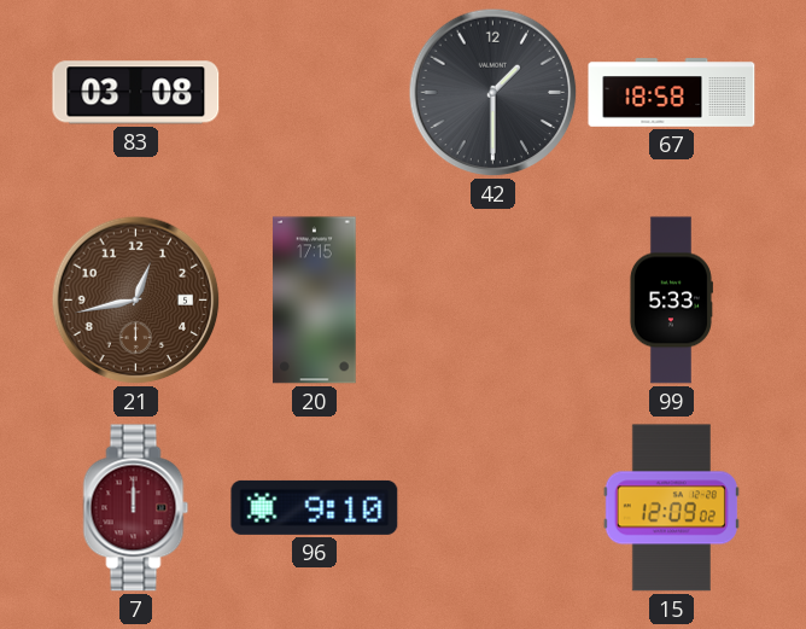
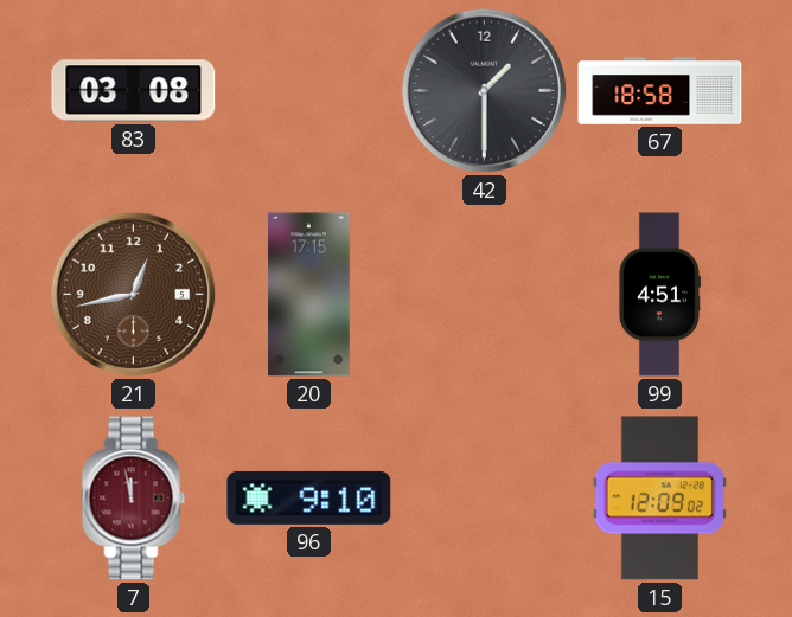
99: 5:33 -> 4:51 (659, 295)
7: 12:00 -> 11:58 (134, 499)
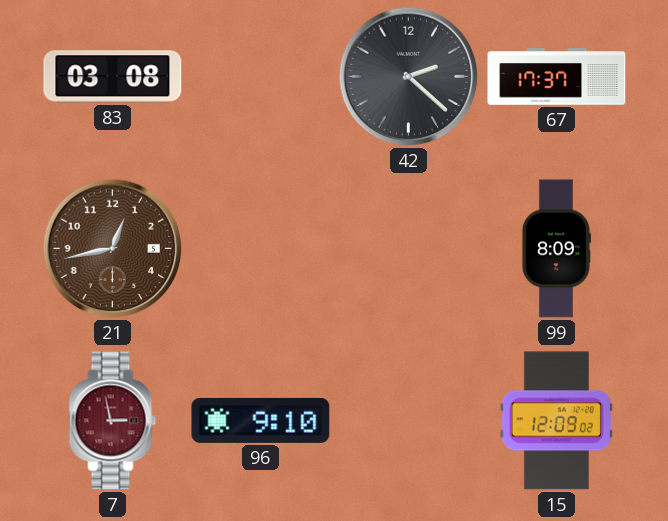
42: 1:30 -> 2:22 (409, 77)
67: 18:58 -> 17:37 (557, 77)
20: 17:15 -> none (309, 295)
99: 4:51 -> 8:09 (556, 249)
7: 11:58 -> 2:58 (113, 421)
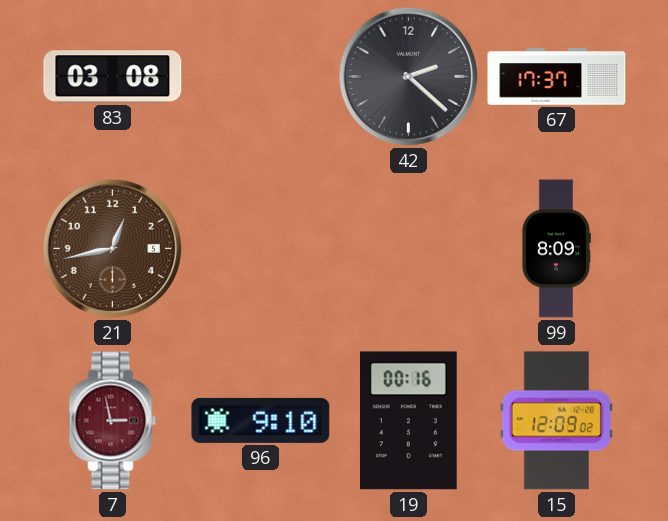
19: none -> 00:16 (408, 421)
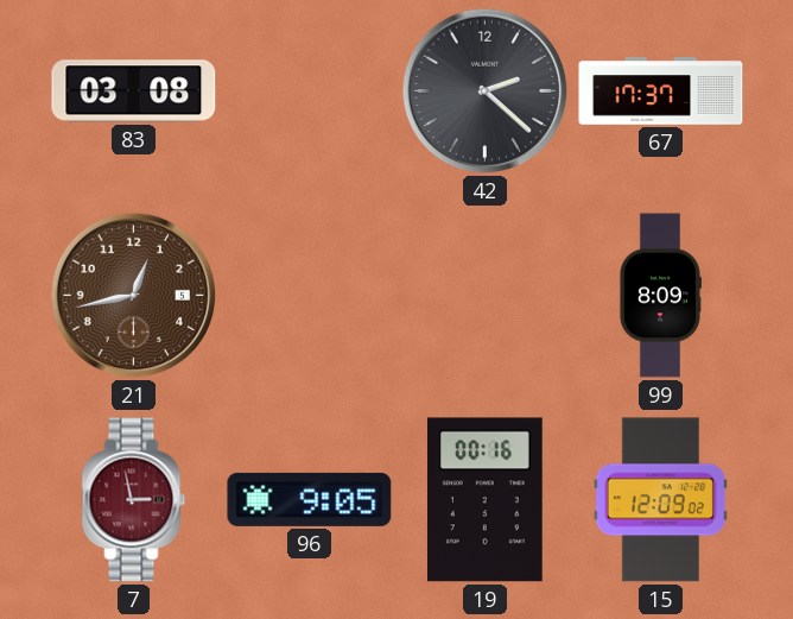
96: 9:10 -> 9:05 (310, 499)
